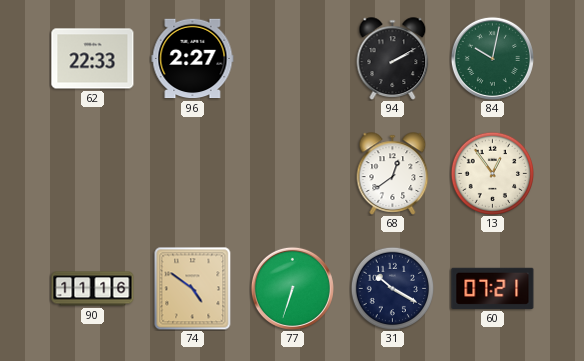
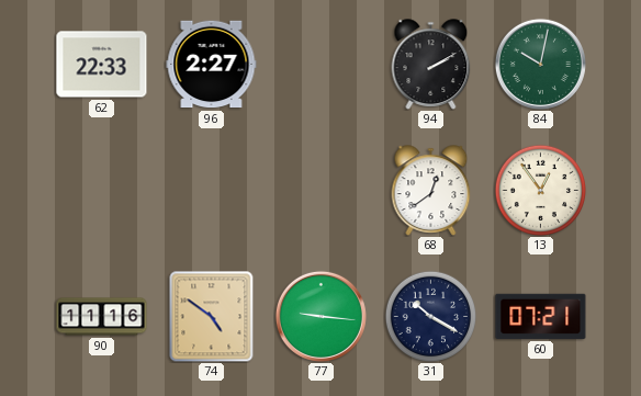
77: 6:33 -> 9:16 (320, 316)
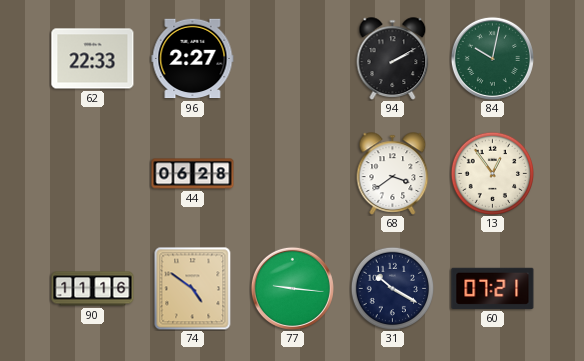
44: none -> 06:28 (193, 174)
68: 12:39 -> 3:39 (393, 174)
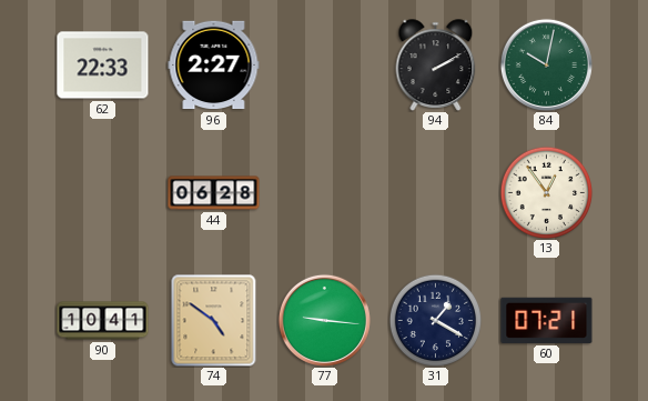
68: 3:39 -> none (393, 174)
90: 11:16 -> 10:41 (103, 321)
31: 10:20 -> 1:20 (435, 320)
